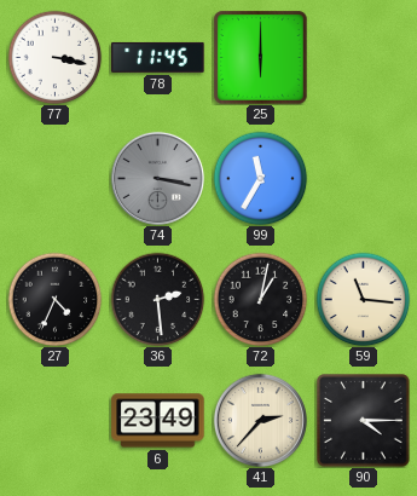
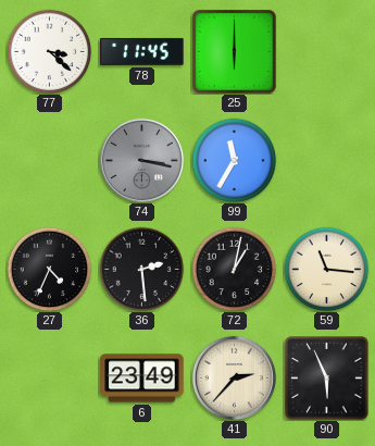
77: 3:17 -> 3:22 (49, 51)
90: 4:15 -> 5:56 (327, 379)
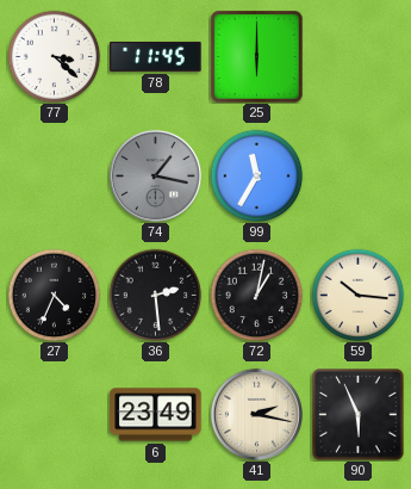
74: 3:17 -> 1:17 (155, 175)
59: 11:16 -> 10:16 (357, 295)
41: 2:37 -> 2:17 (256, 414)
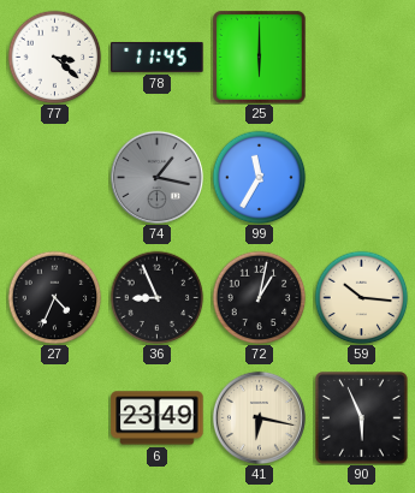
36: 2:29 -> 8:56 (156, 297)
41: 2:17 -> 6:17 (259, 417)
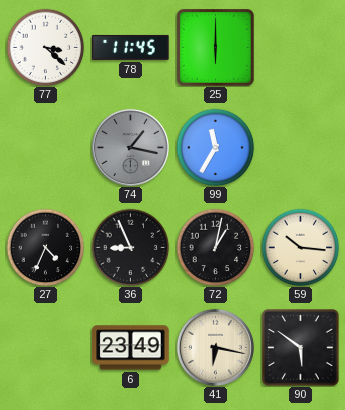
90: 5:56 -> 5:51 (301, 348)
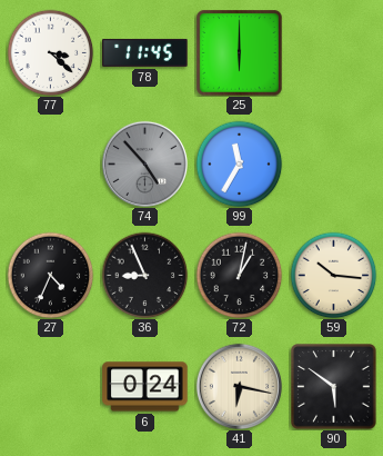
74: 1:17 -> 4:53 (144, 163)
6: 23:49 -> 0:24 (145, 387)
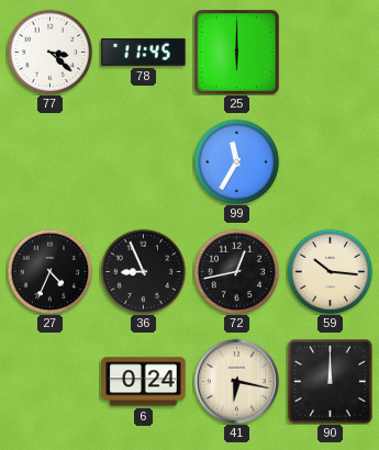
74: 4:53 -> none (144, 163)
72: 1:02 -> 12:43 (236, 271)
90: 5:51 -> 12:00 (331, 382)
